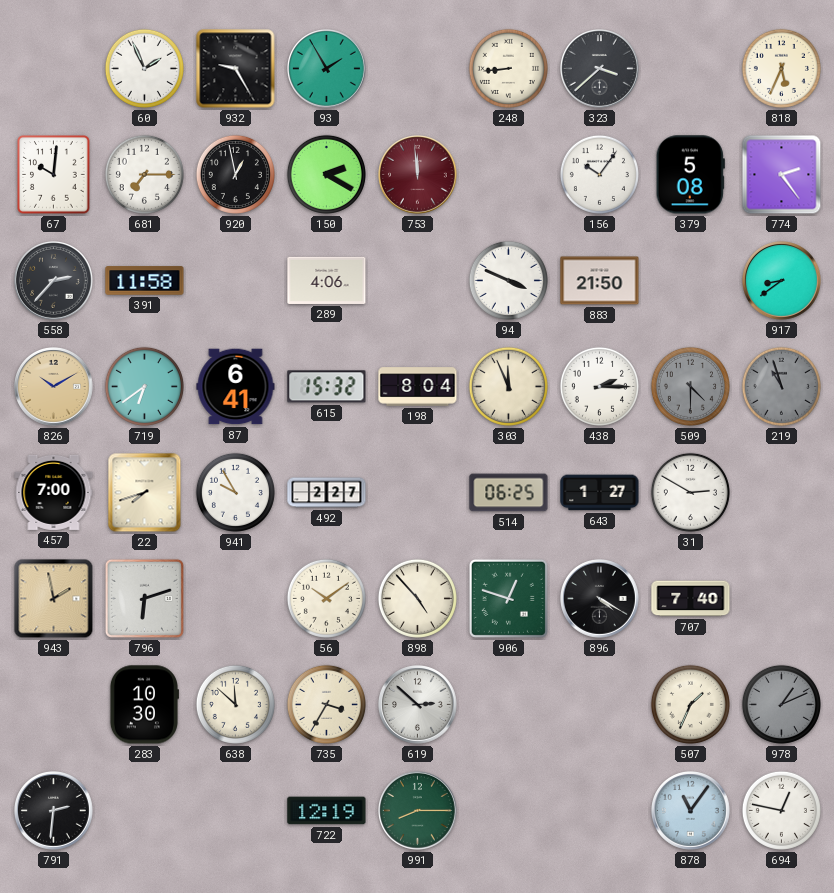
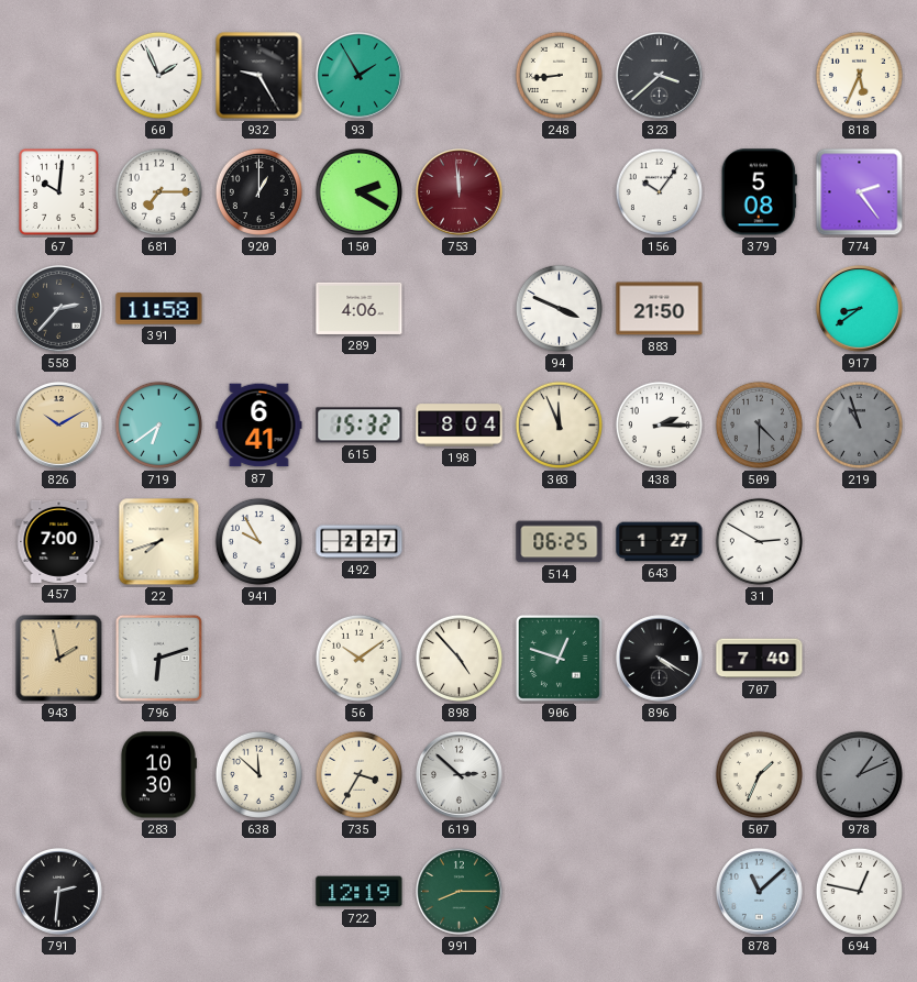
920: 12:58 -> 1:00 (258, 191)
878: 11:06 -> 11:08 (760, 892)
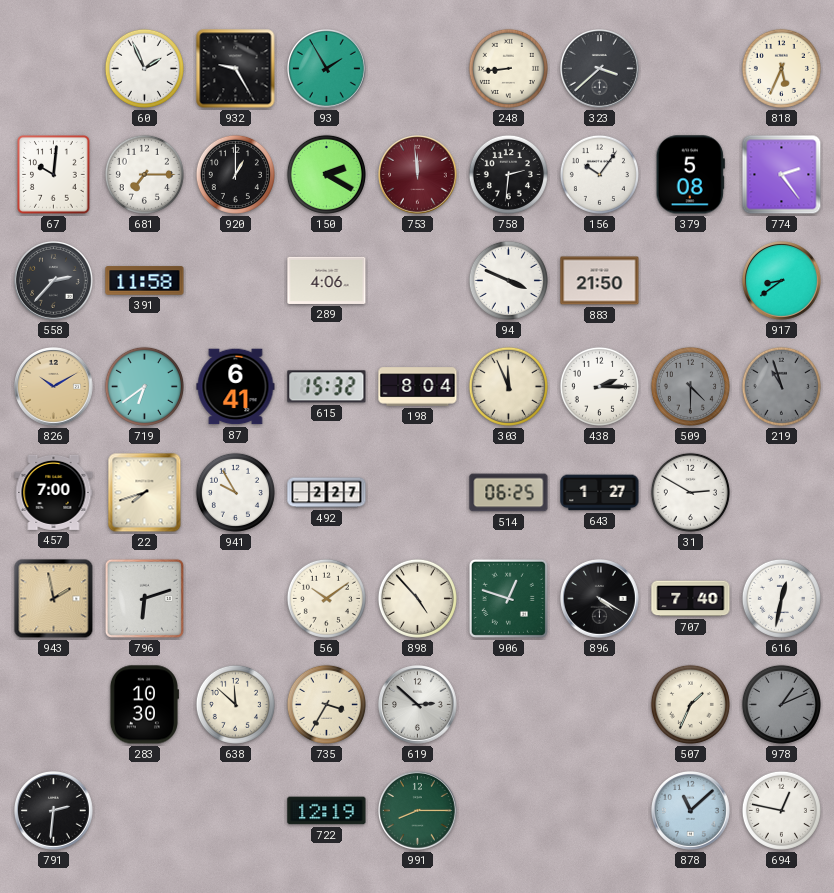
758: none -> 2:31 (508, 174)
616: none -> 12:32 (781, 598)
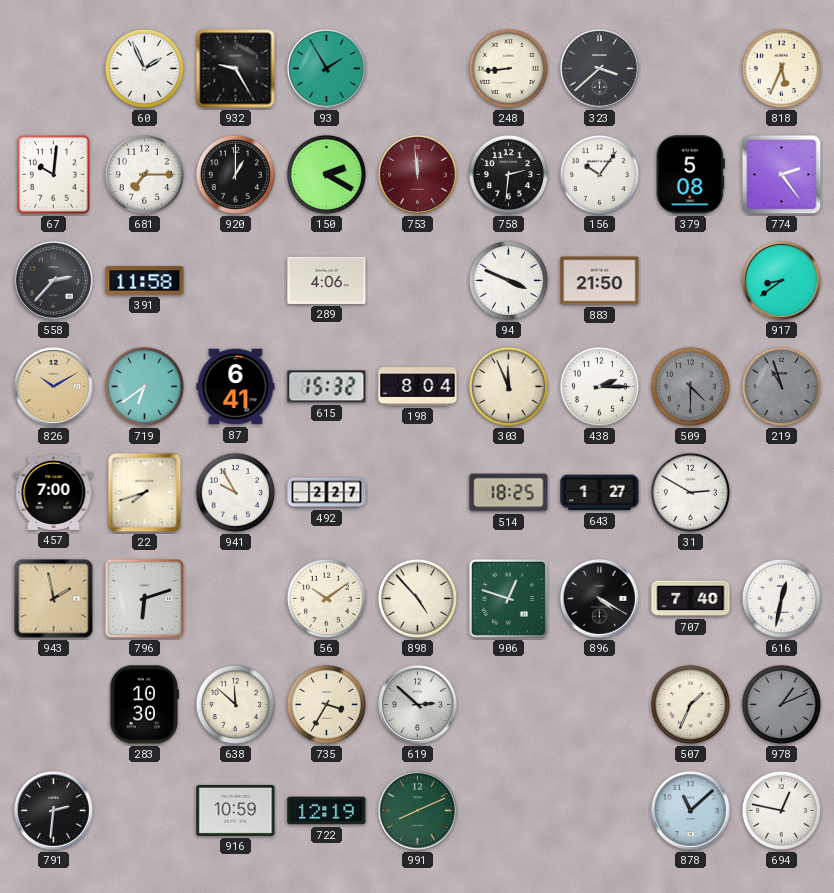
514: 06:25 -> 18:25 (509, 493)
916: none -> 10:59 (236, 810)
991: 8:15 -> 8:11 (418, 811)
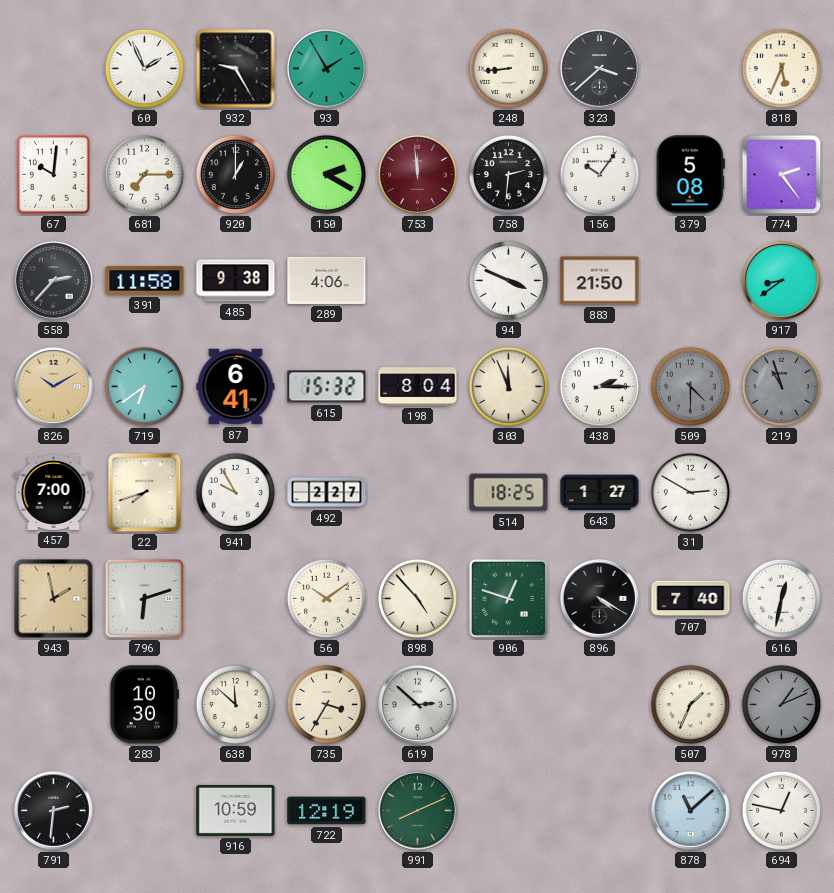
485: none -> 9:38 (236, 281)
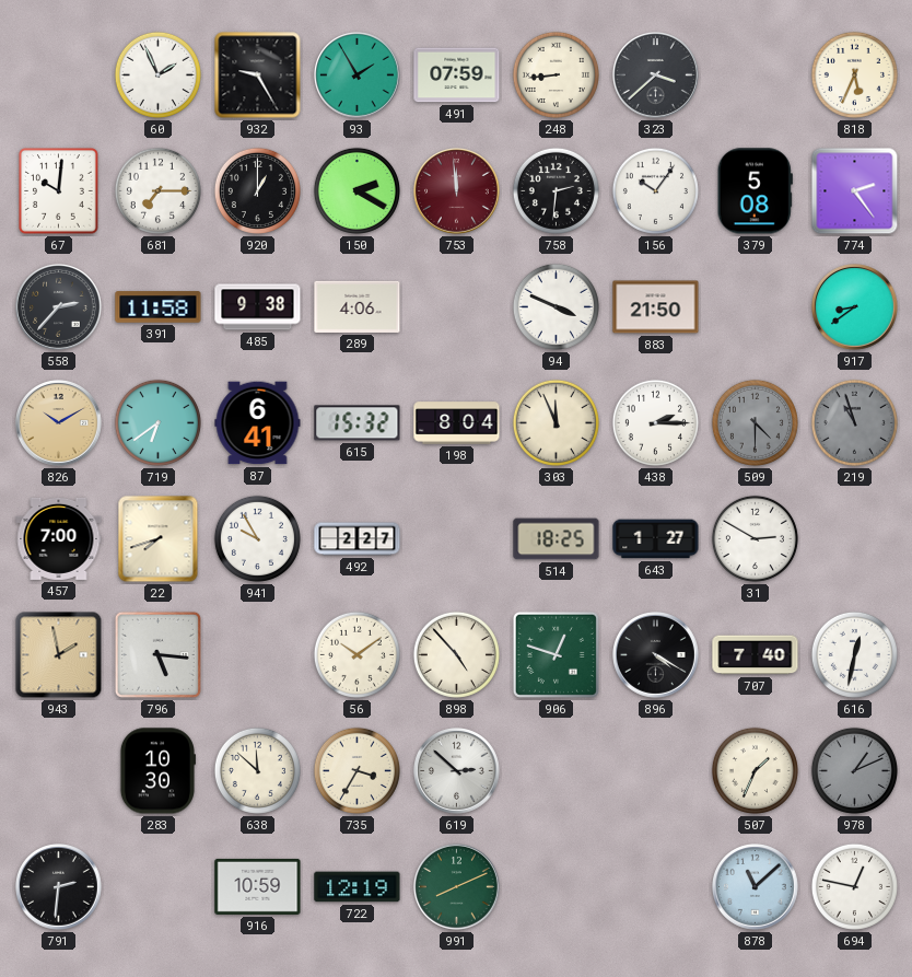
491: none -> 07:59 (457, 75)
796: 6:12 -> 5:16 (157, 654)
